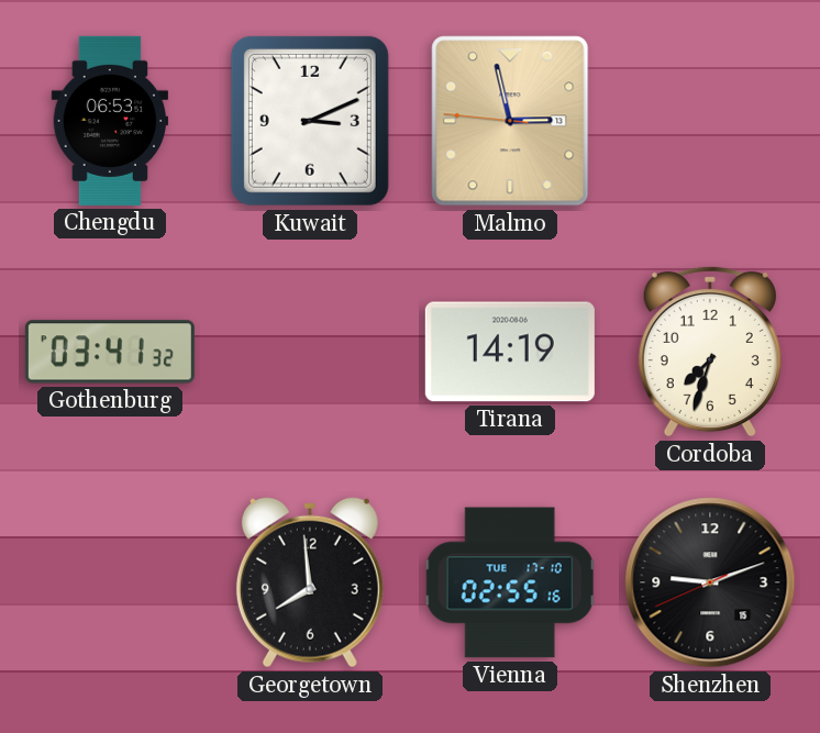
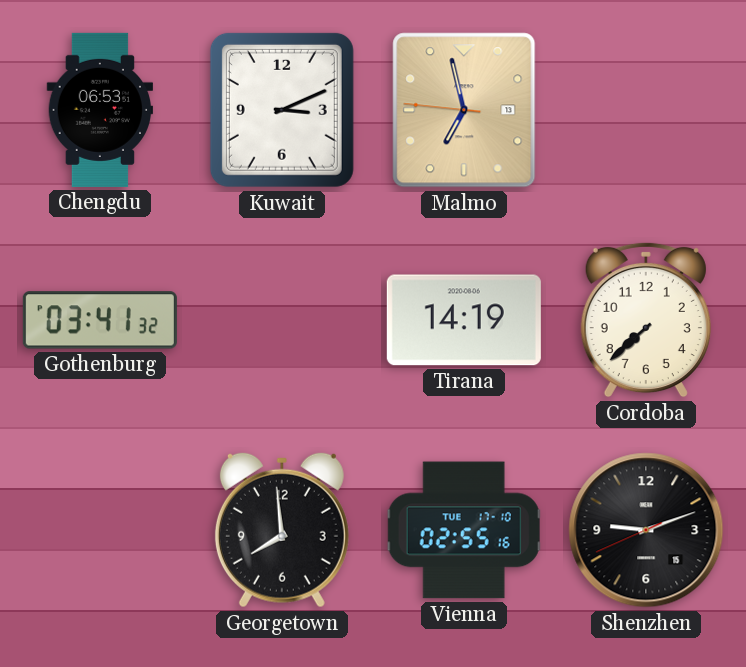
Malmo: 2:57 -> 6:57 (464, 110)
Cordoba: 7:33 -> 7:38 (646, 320)
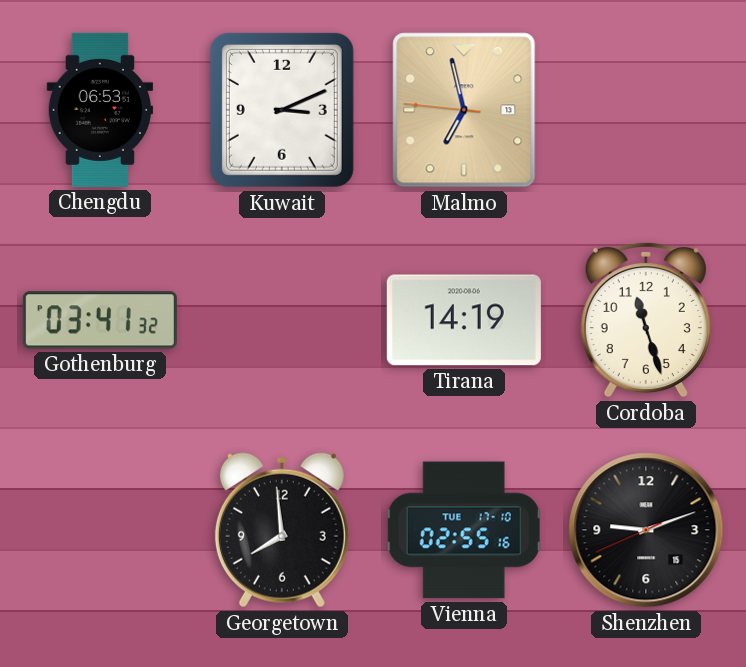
Cordoba: 7:38 -> 11:27 (646, 320)
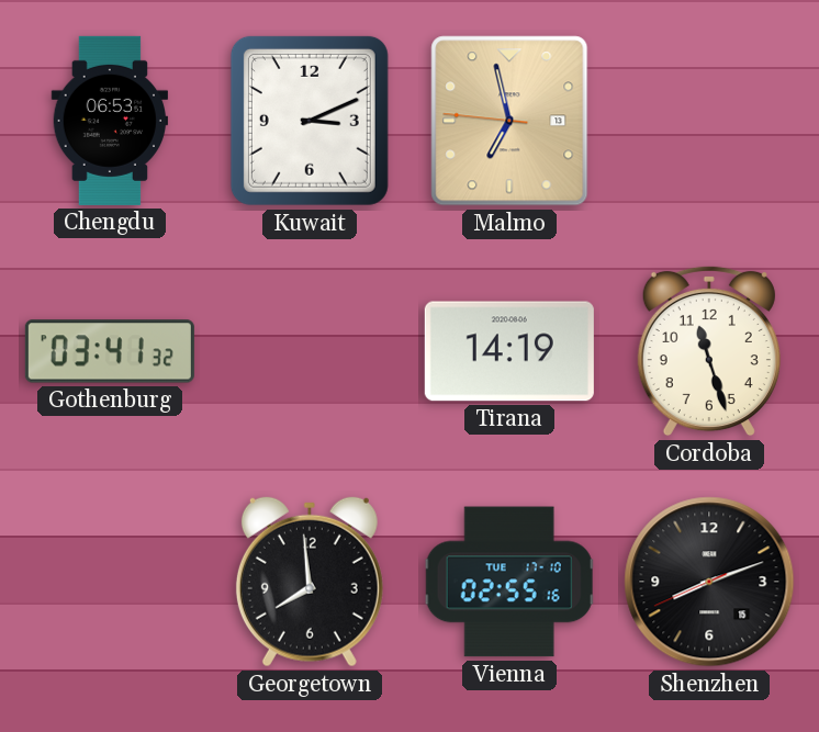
Shenzhen: 9:11 -> 8:11 (709, 582)
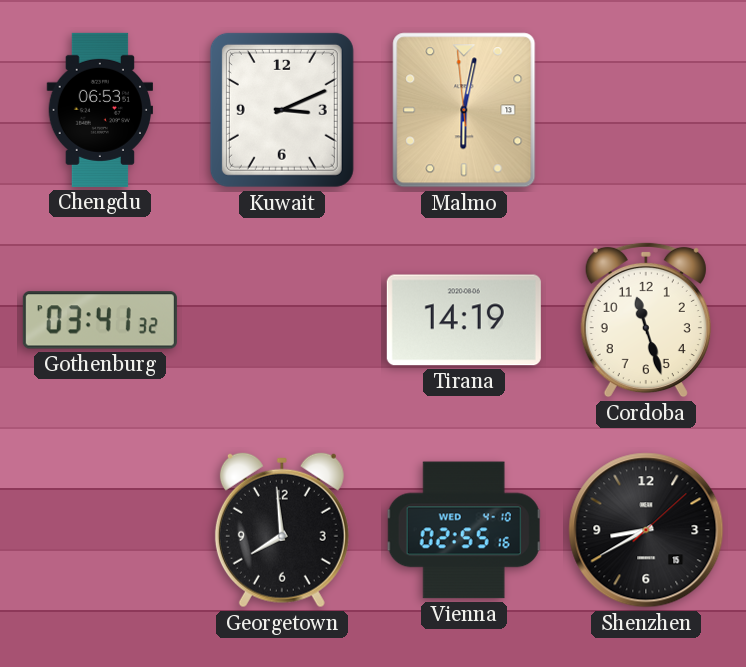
Malmo: 6:57 -> 6:01 (464, 110)
Vienna date: TUE 17-10 -> WED 4-10 (464, 530)
Shenzhen: 8:11 -> 8:40 (646, 530)
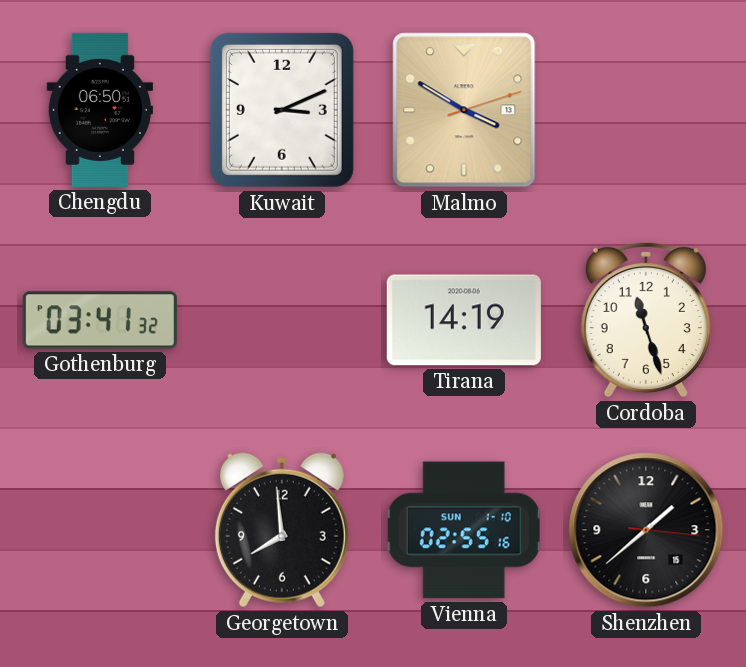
Chengdu: 06:53 -> 06:50 (99, 110)
Malmo: 6:01 -> 3:50 (464, 110)
Vienna date: WED 4-10 -> SUN 1-10 (464, 530)
Shenzhen: 8:40 -> 1:38 (646, 530)
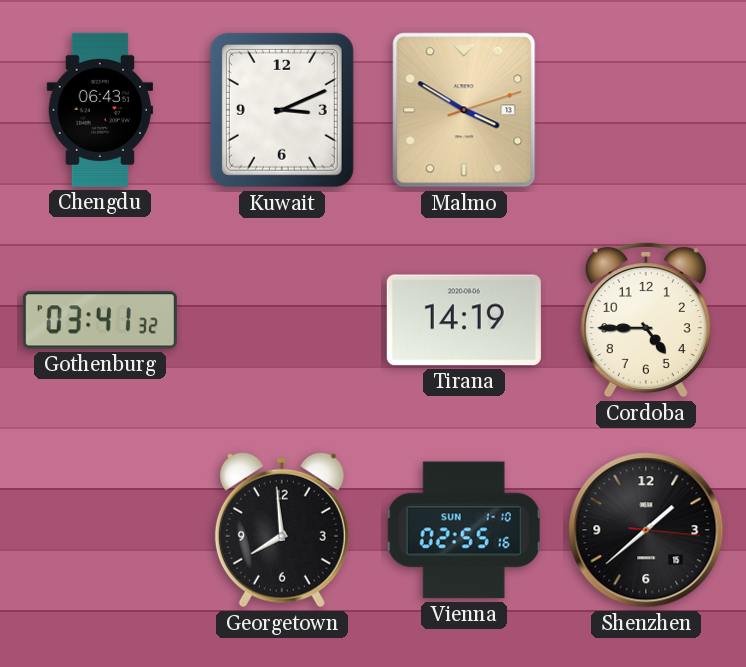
Chengdu: 06:50 -> 06:43 (99, 110)
Cordoba: 11:27 -> 4:45 (646, 320)
